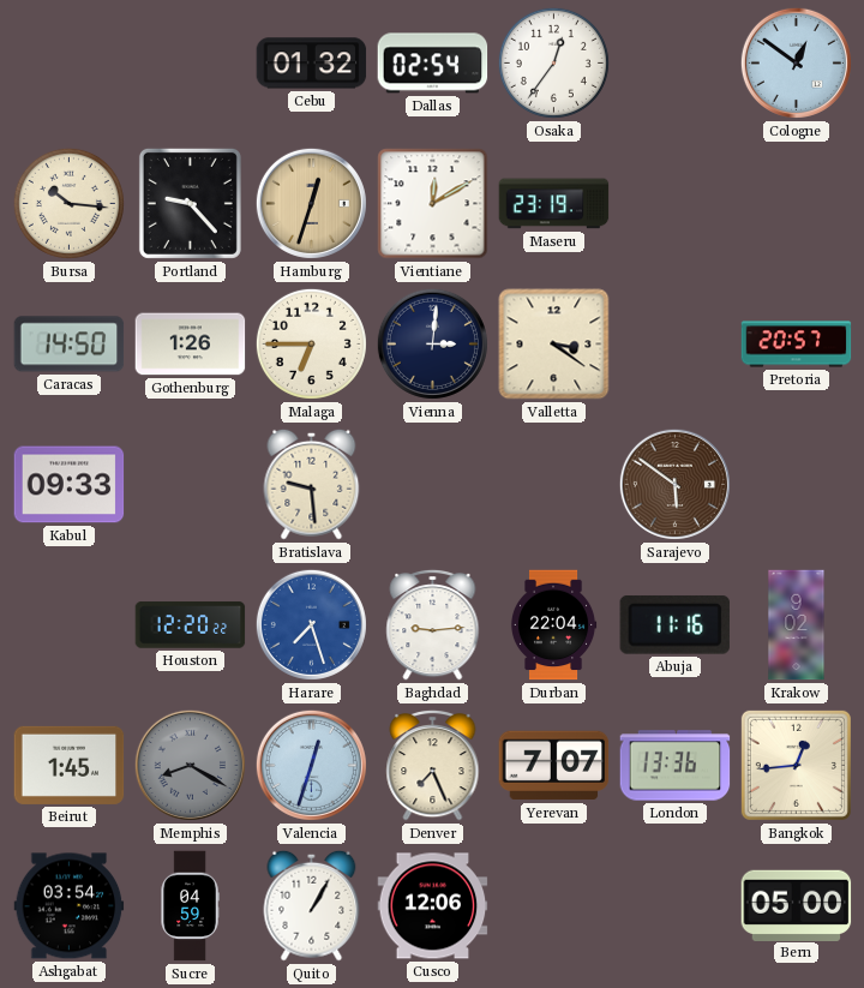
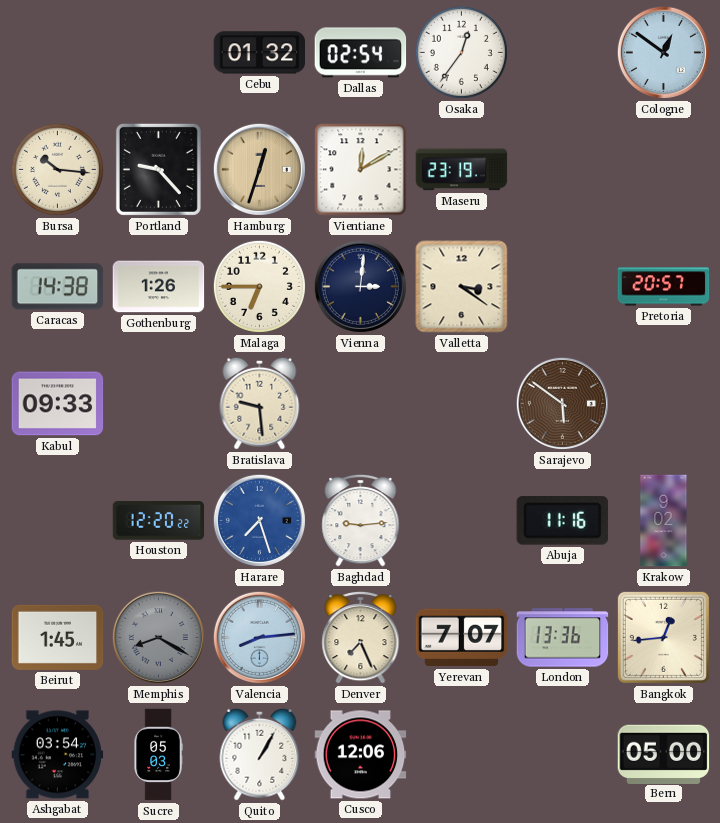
Caracas: 14:50 -> 14:38 (58, 287)
Durban: 22:04 -> none (553, 625)
Valencia: 12:33 -> 8:14 (259, 637)
Sucre: 04:59 -> 05:03 (158, 755)
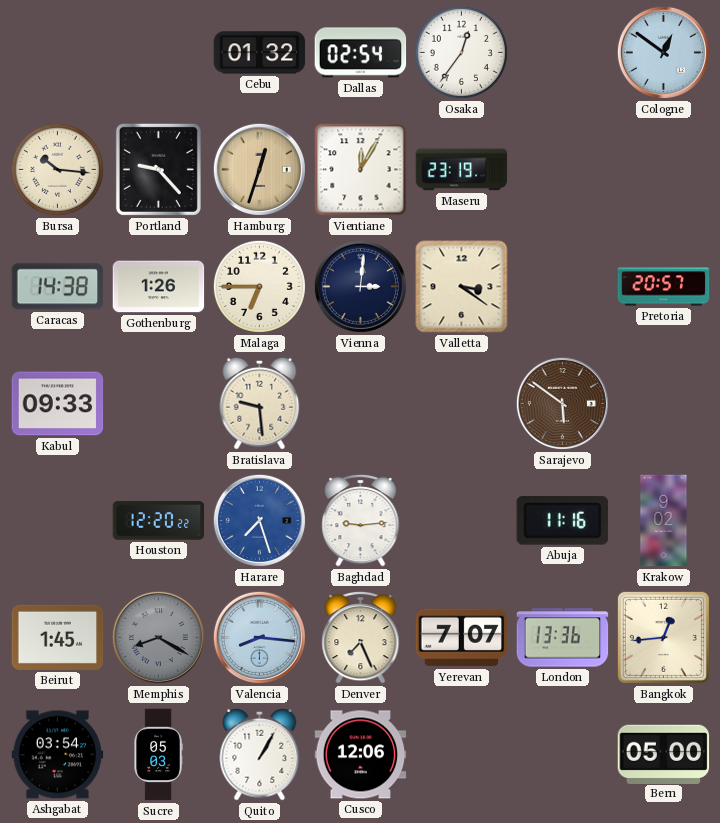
Vientiane: 12:10 -> 12:05 (361, 170)
Valencia: 8:14 -> 8:16 (259, 637)
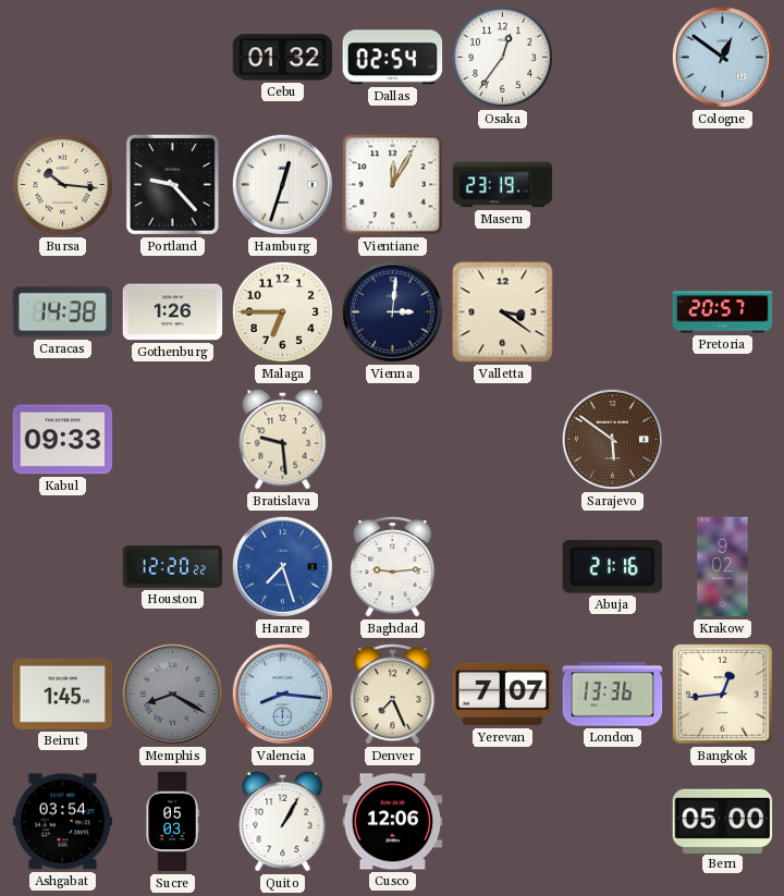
Hamburg dial: champagne -> white (282, 184)
Abuja: 11:16 -> 21:16 (612, 566)
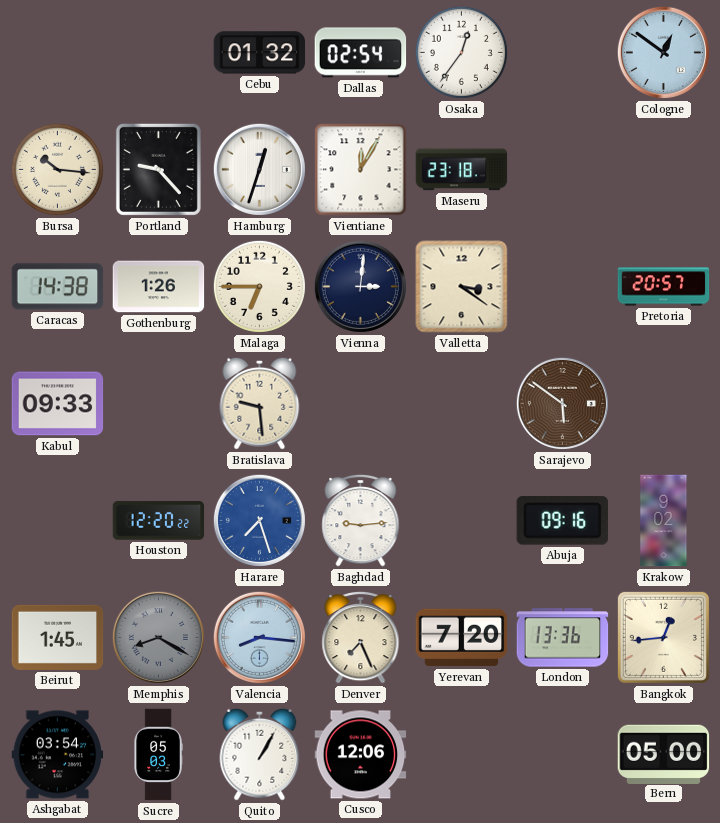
Maseru: 23:19 -> 23:18 (462, 170)
Abuja: 21:16 -> 09:16 (562, 520)
Yerevan: 7:07 -> 7:20 (462, 638)
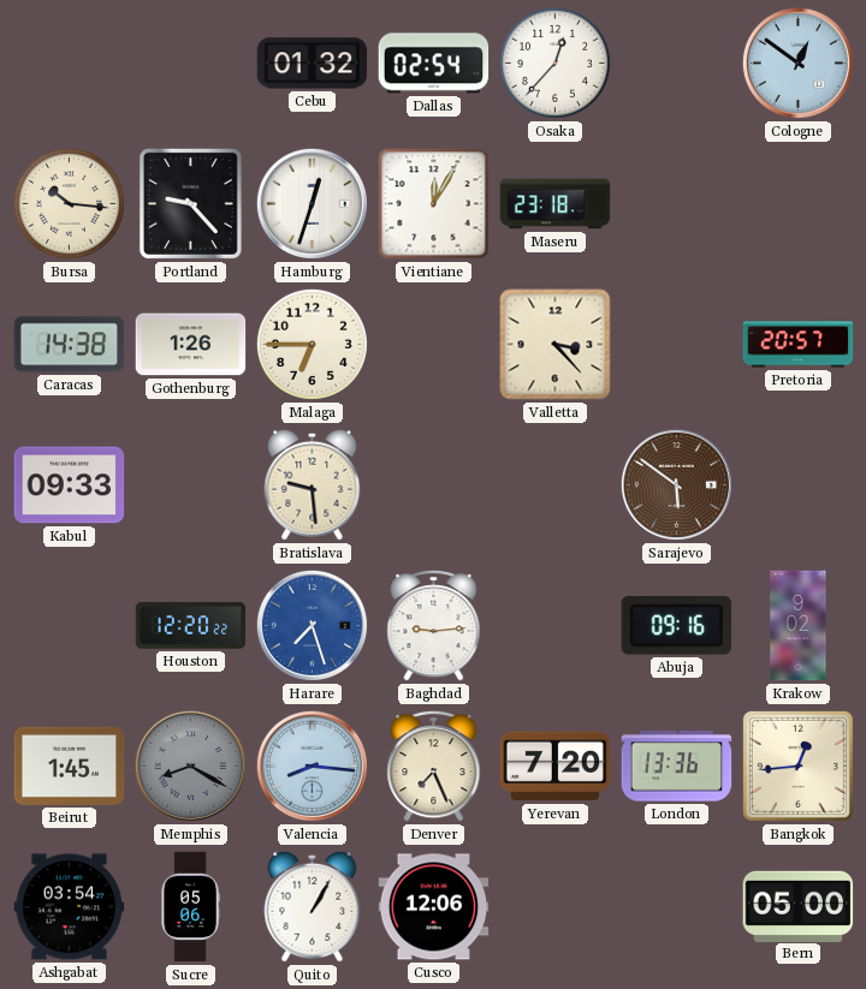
Osaka: 12:36 -> 12:37 (554, 62)
Vienna: 3:01 -> none (360, 286)
Valletta: 3:21 -> 3:23 (556, 345)
Sucre: 05:03 -> 05:06 (190, 907)
